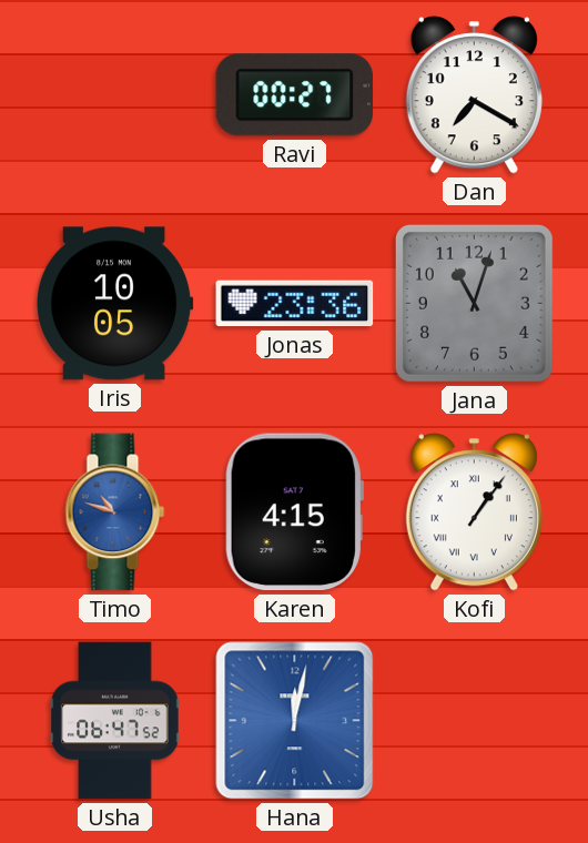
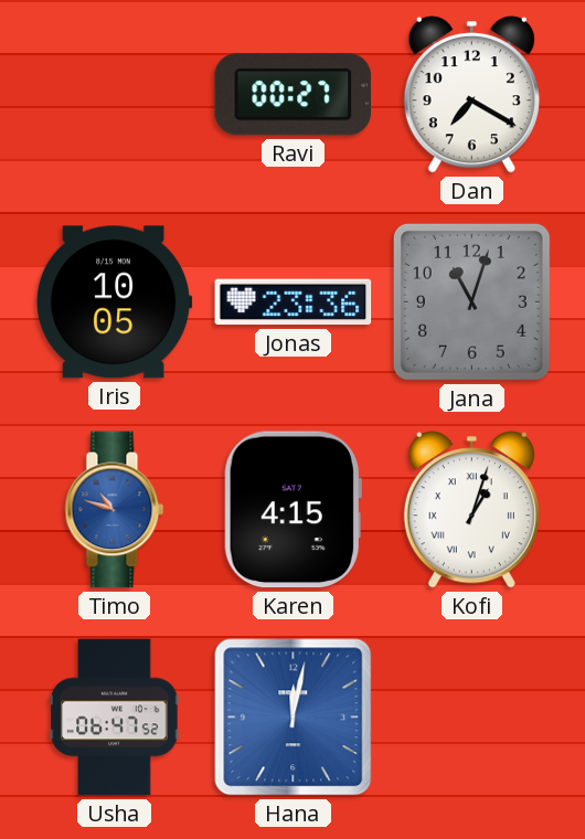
Kofi: 1:06 -> 1:03 (471, 510)
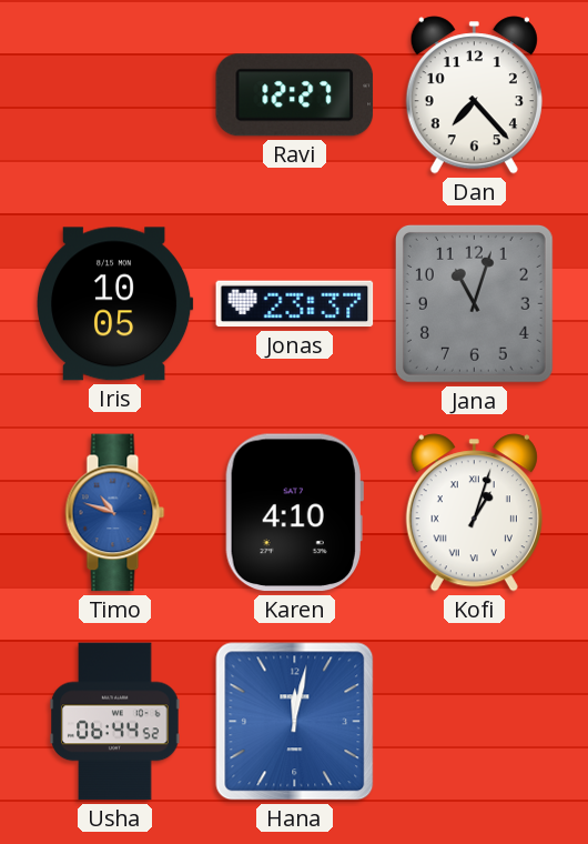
Ravi: 00:27 -> 12:27 (295, 96)
Dan: 7:20 -> 7:23 (474, 96)
Jonas: 23:36 -> 23:37 (295, 304)
Karen: 4:15 -> 4:10 (294, 513)
Usha: 06:47 -> 06:44 (115, 722)
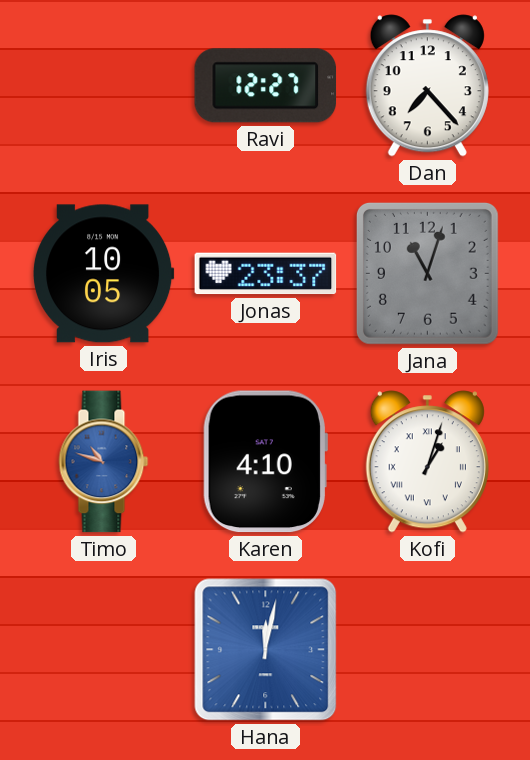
Usha: 06:44 -> none (115, 722)
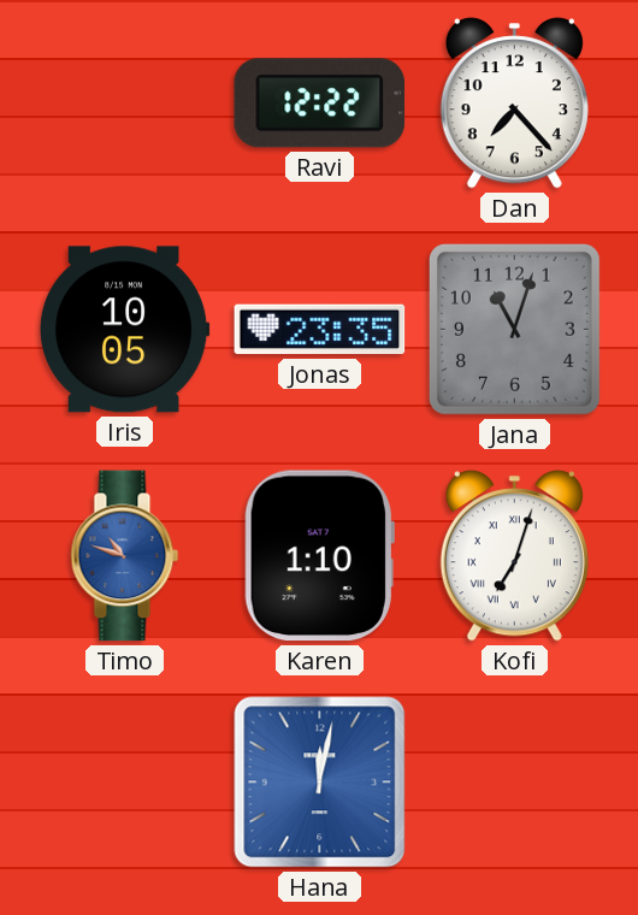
Ravi: 12:27 -> 12:22 (320, 104)
Jonas: 23:37 -> 23:35 (320, 330)
Karen: 4:10 -> 1:10 (319, 556)
Kofi: 1:03 -> 7:03 (514, 556)
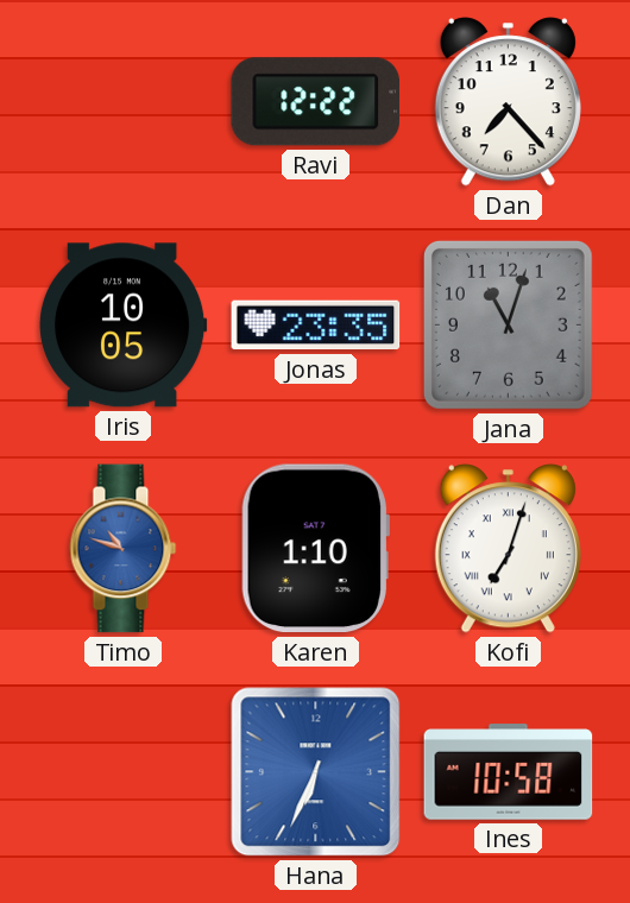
Hana: 12:02 -> 6:34 (316, 772)
Ines: none -> 10:58 (509, 772)
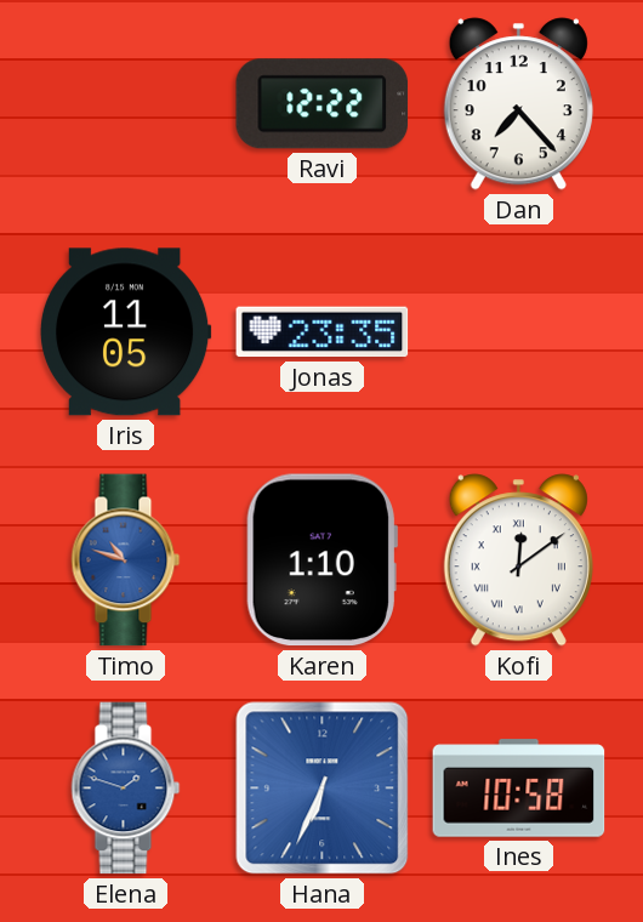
Iris: 10:05 -> 11:05 (125, 332)
Jana: 11:03 -> none (508, 324)
Kofi: 7:03 -> 12:09 (518, 560)
Elena: none -> 1:48 (126, 789)
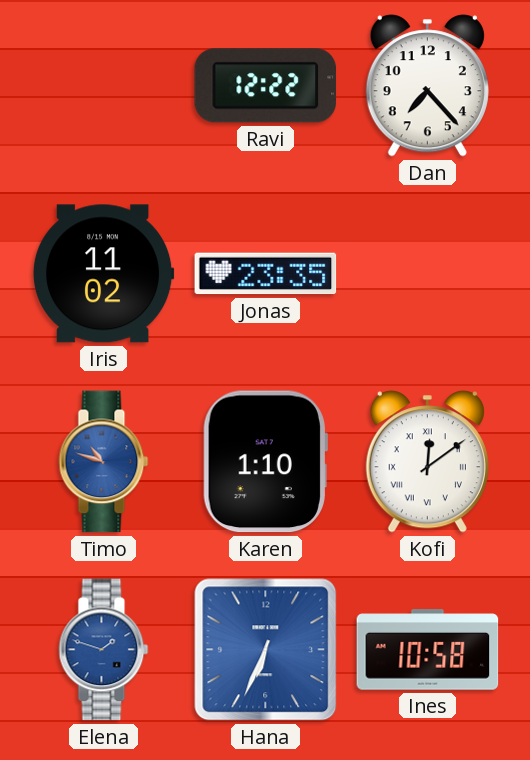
Iris: 11:05 -> 11:02 (103, 274)
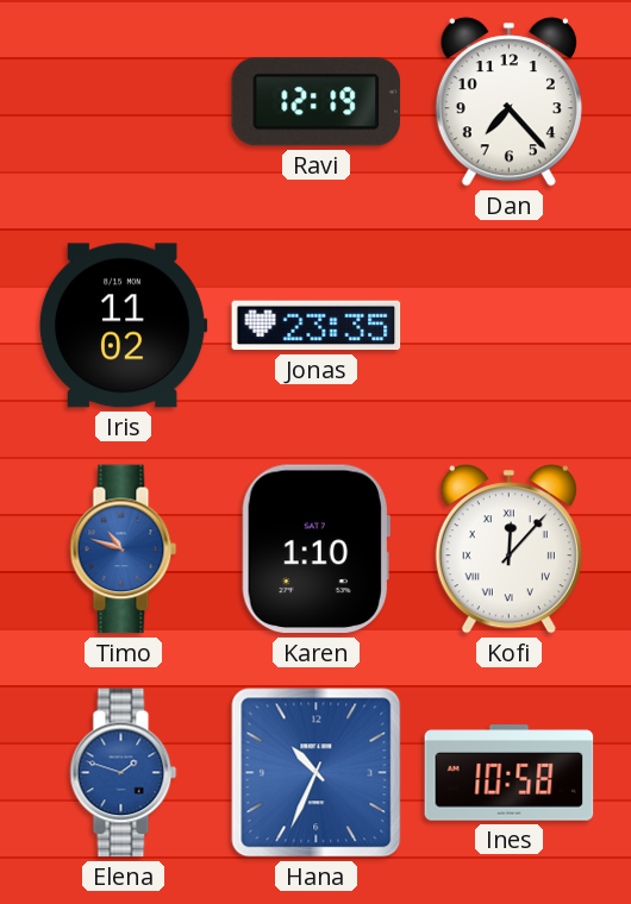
Ravi: 12:22 -> 12:19 (317, 102)
Kofi: 12:09 -> 12:07 (508, 550)
Hana: 6:34 -> 10:34 (317, 773)
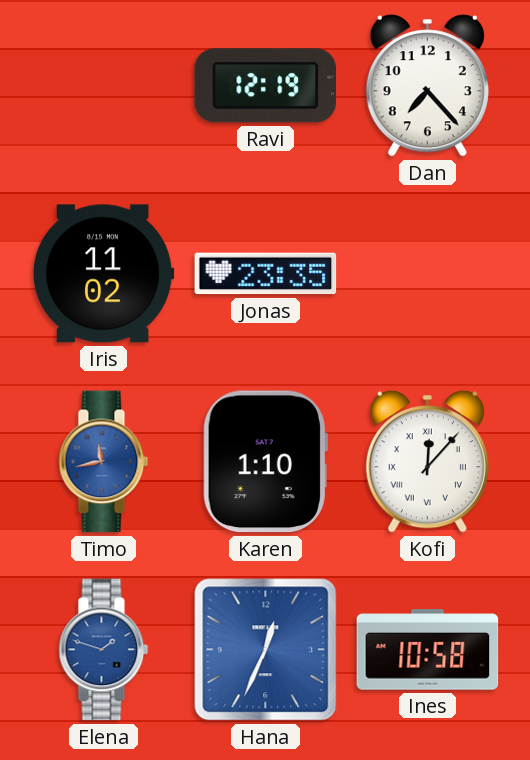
Timo: 10:48 -> 11:43 (104, 462)
Hana: 10:34 -> 12:34 (266, 650)
